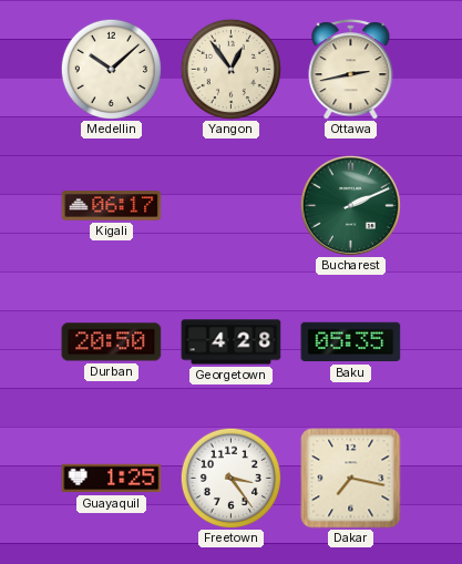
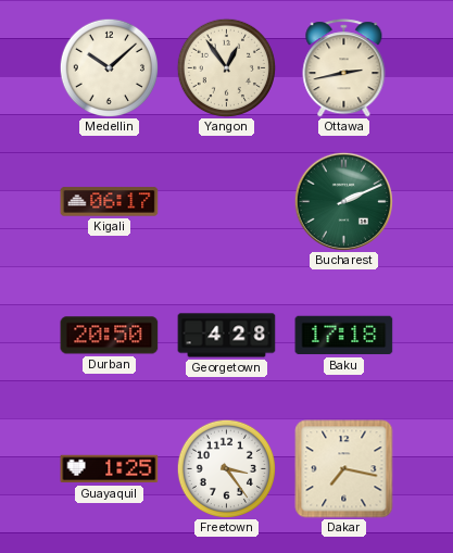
Baku: 05:35 -> 17:18 (344, 336)
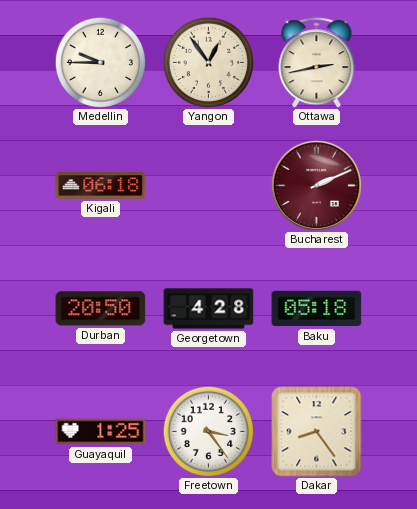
Medellin: 10:08 -> 9:45 (100, 62)
Kigali: 06:17 -> 06:18 (101, 186)
Bucharest dial: green -> burgundy (316, 185)
Baku: 17:18 -> 05:18 (317, 309)
Dakar: 7:17 -> 8:24 (317, 432)
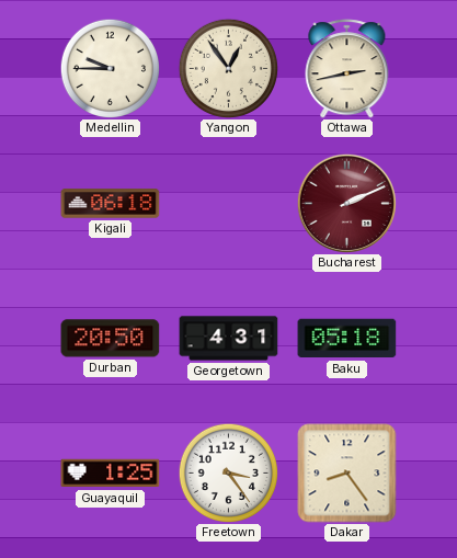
Georgetown: 4:28 -> 4:31 (229, 339)
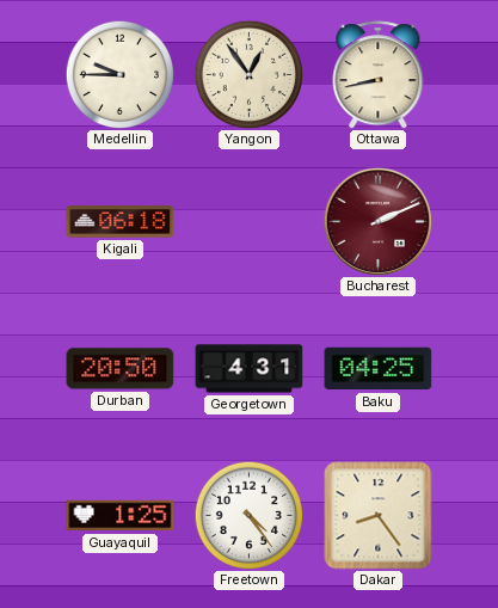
Ottawa: 2:43 -> 8:43 (379, 75)
Baku: 05:18 -> 04:25 (379, 369)
Freetown: 3:24 -> 4:24 (248, 515)
